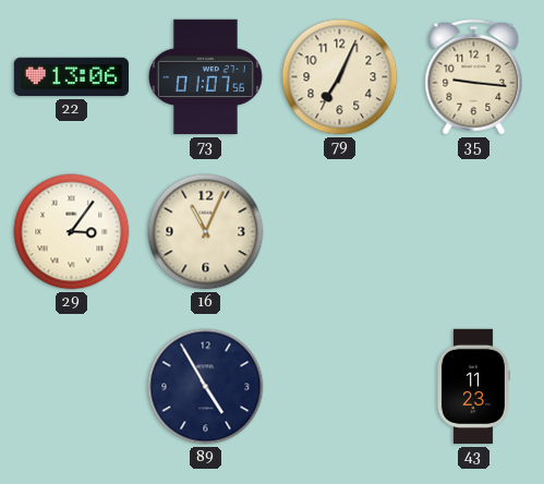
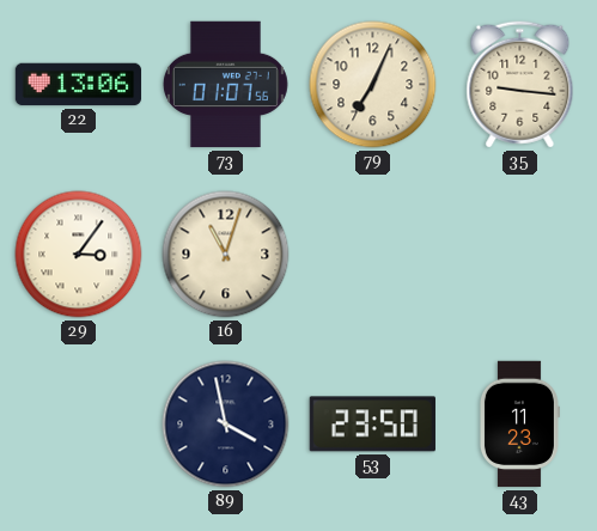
16: 11:04 -> 11:03 (226, 255)
89: 4:55 -> 3:58 (226, 425)
53: none -> 23:50 (372, 425)
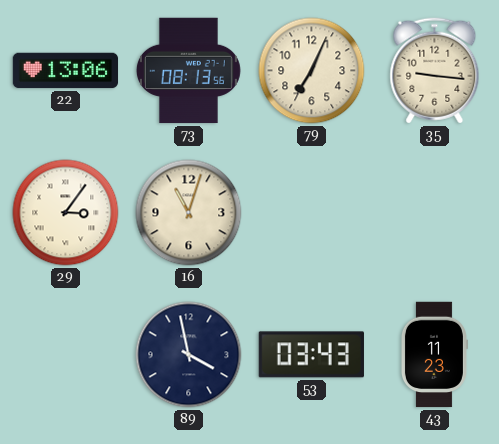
73: 01:07 -> 08:13 (188, 71)
53: 23:50 -> 03:43 (311, 355)
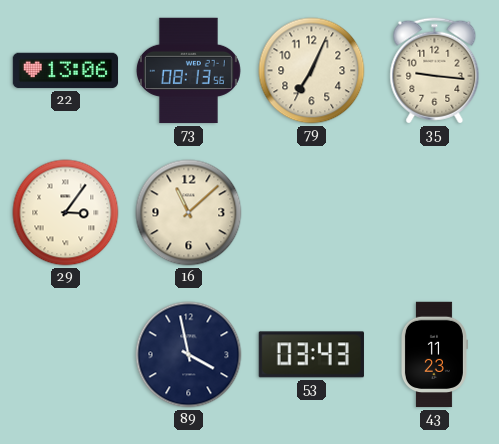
16: 11:03 -> 11:08 (189, 213)
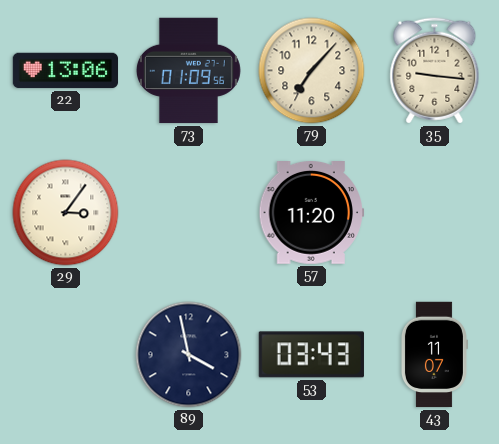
73: 08:13 -> 01:09 (188, 71)
79: 7:04 -> 7:07 (312, 71)
16: 11:08 -> none (189, 213)
57: none -> 11:20 (312, 213)
43: 11:23 -> 11:07 (434, 355)
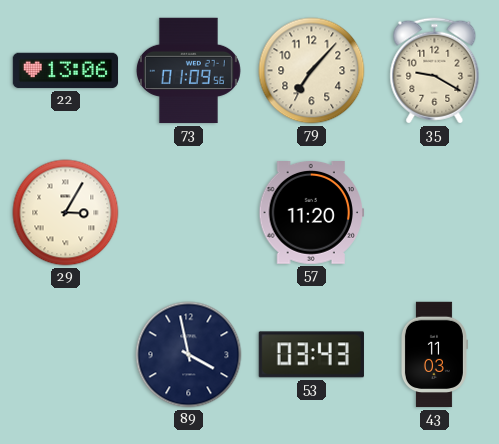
35: 9:16 -> 9:20 (435, 71)
29: 3:06 -> 3:05 (66, 213)
43: 11:07 -> 11:03 (434, 355)
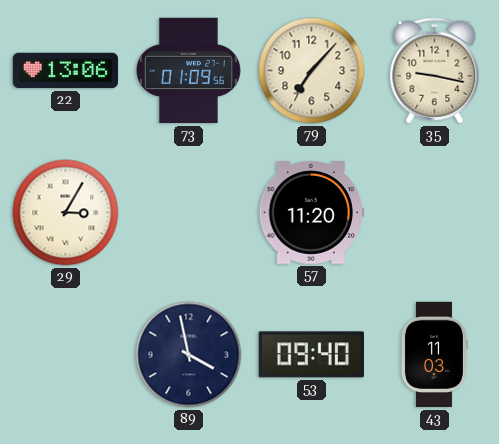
35: 9:20 -> 9:17 (435, 71)
53: 03:43 -> 09:40 (311, 355)
